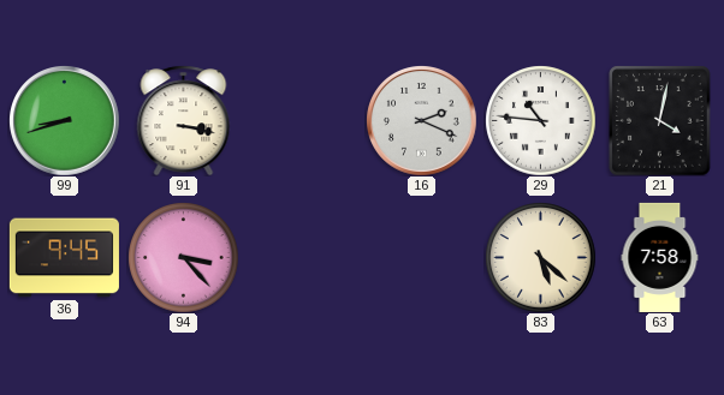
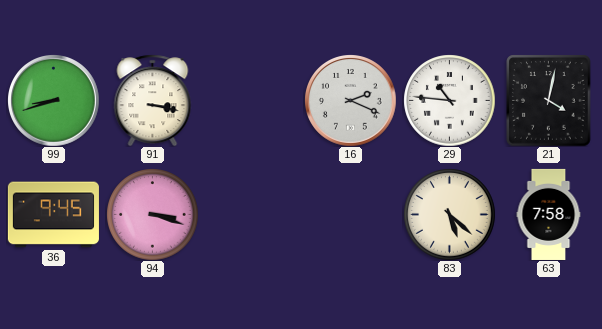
94: 3:23 -> 3:18 (152, 214)
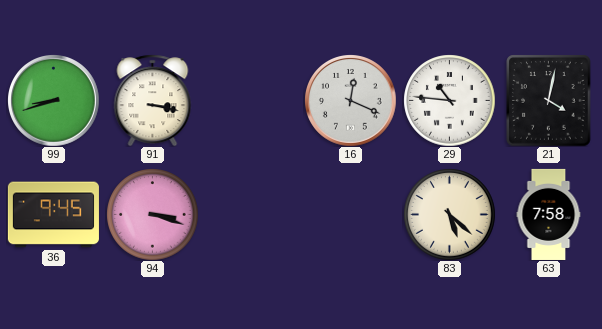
16: 2:19 -> 12:19 (351, 101)
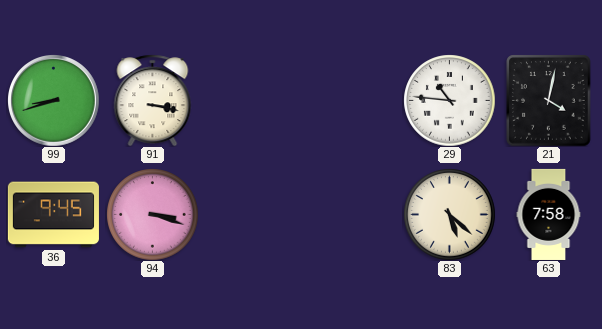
16: 12:19 -> none (351, 101)
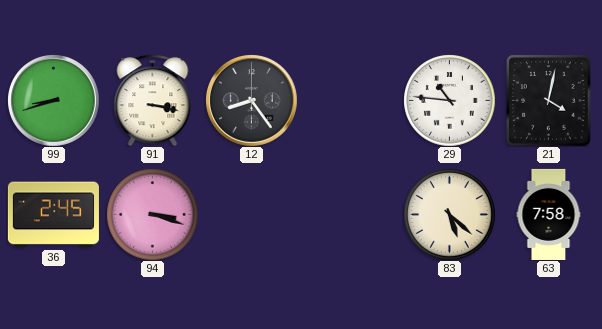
12: none -> 8:24 (252, 101)
36: 9:45 -> 2:45 (53, 215)
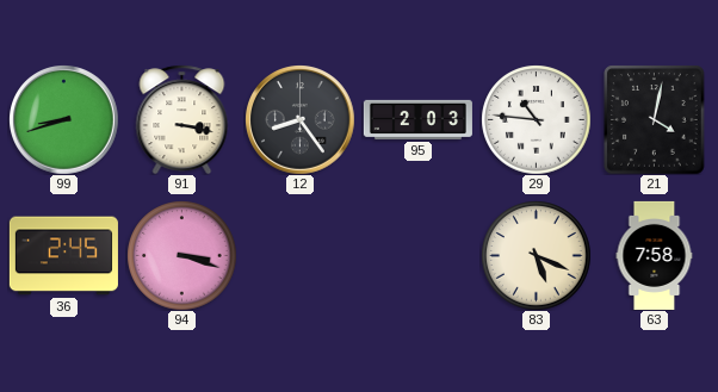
95: none -> 2:03 (417, 119)
83: 5:22 -> 5:19 (536, 255)
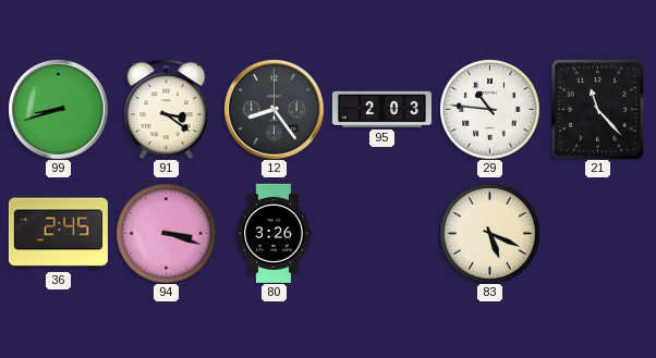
91: 3:17 -> 3:21 (167, 109)
21: 4:02 -> 11:23 (598, 109)
80: none -> 3:26 (274, 233)
63: 7:58 -> none (655, 255)
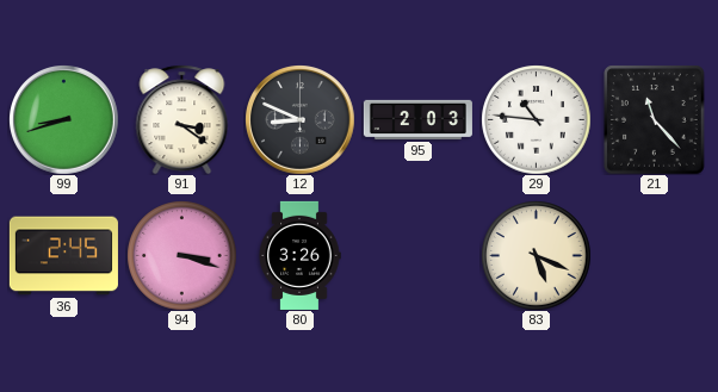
12: 8:24 -> 8:49 (301, 120)
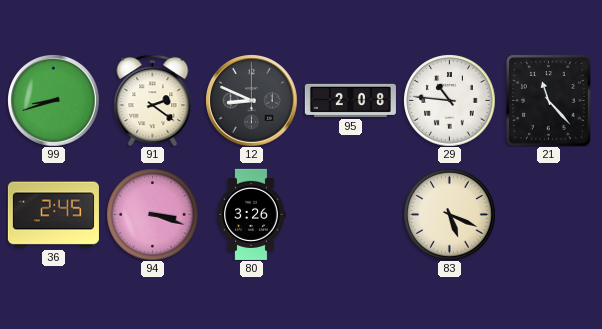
91: 3:21 -> 2:21 (153, 100)
95: 2:03 -> 2:08 (350, 100)
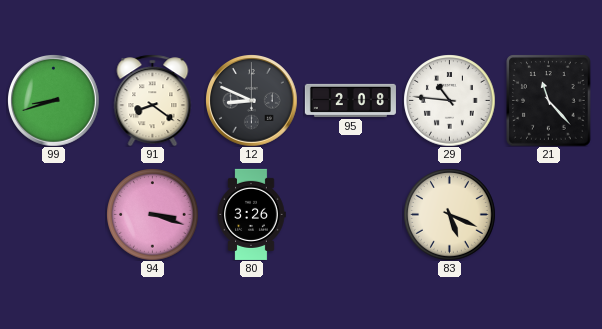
91: 2:21 -> 8:21 (153, 100)
36: 2:45 -> none (53, 215)
